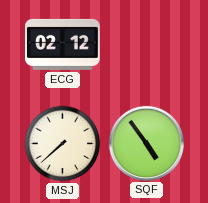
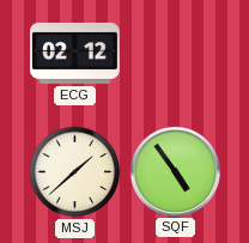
MSJ: 7:38 -> 1:38 (75, 172)
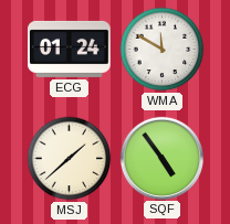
ECG: 02:12 -> 01:24 (70, 49)
WMA: none -> 11:50 (163, 50)
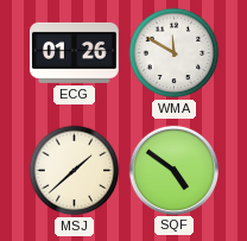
ECG: 01:24 -> 01:26 (75, 52)
SQF: 4:54 -> 4:51 (173, 170)
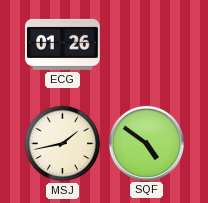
WMA: 11:50 -> none (175, 53)
MSJ: 1:38 -> 1:43 (63, 144)
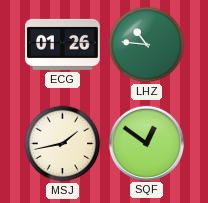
LHZ: none -> 10:46 (147, 45)
SQF: 4:51 -> 12:51 (146, 143)
